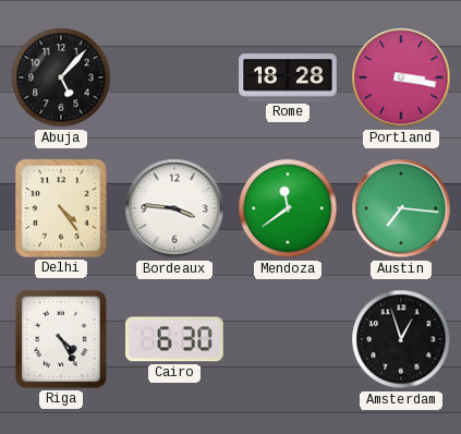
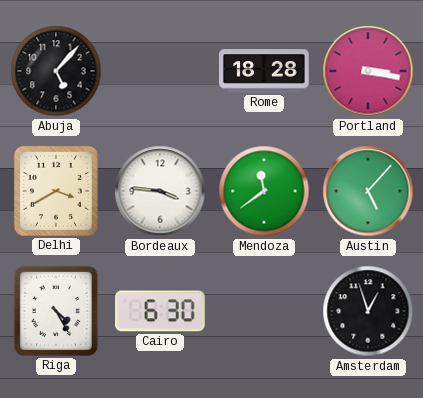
Delhi: 4:24 -> 3:40 (56, 191)
Austin: 7:16 -> 5:07 (368, 191)
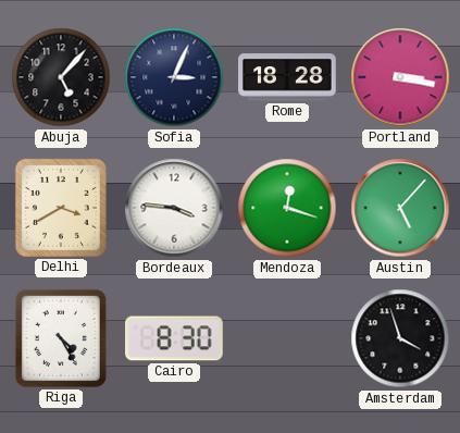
Sofia: none -> 3:04 (174, 77)
Mendoza: 11:39 -> 12:18 (287, 208)
Cairo: 6:30 -> 8:30 (175, 338)
Amsterdam: 12:57 -> 3:57 (400, 338)
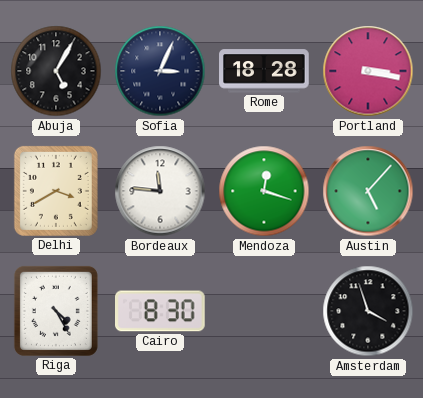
Abuja: 5:07 -> 5:05 (56, 71)
Bordeaux: 3:46 -> 11:46 (160, 191)
